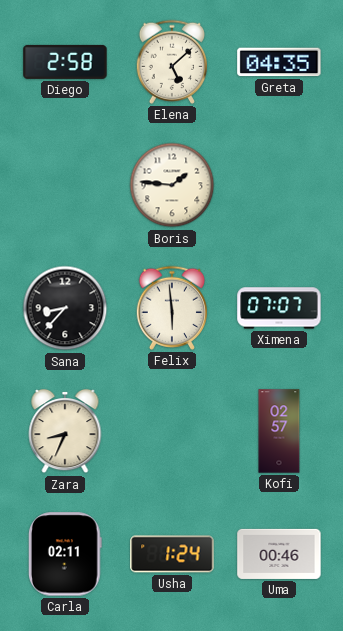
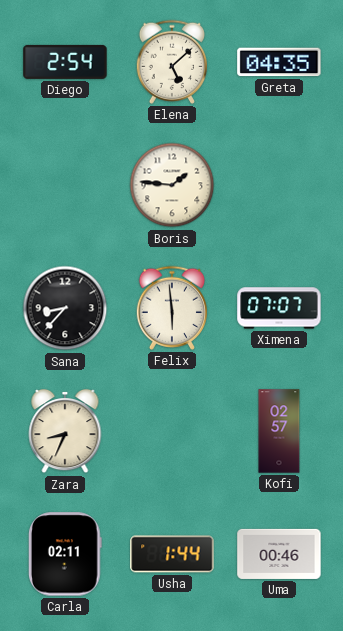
Diego: 2:58 -> 2:54 (65, 62)
Usha: 1:24 -> 1:44 (172, 554)
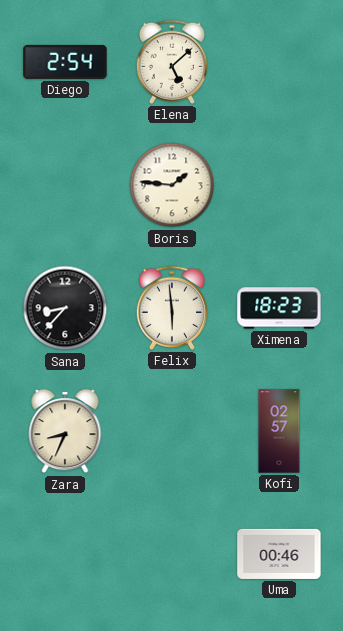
Greta: 04:35 -> none (279, 62)
Ximena: 07:07 -> 18:23 (279, 308)
Carla: 02:11 -> none (65, 554)
Usha: 1:44 -> none (172, 554)
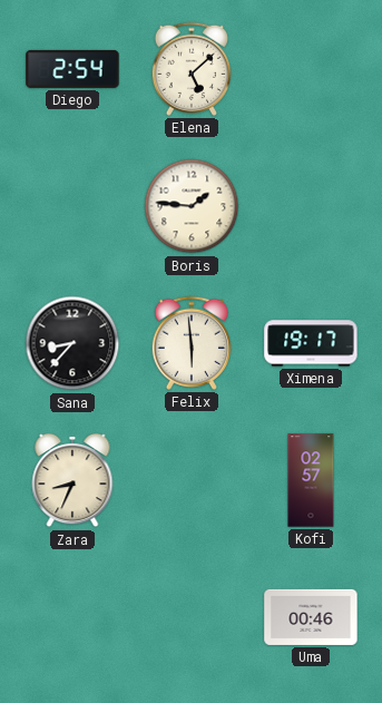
Ximena: 18:23 -> 19:17 (311, 343)
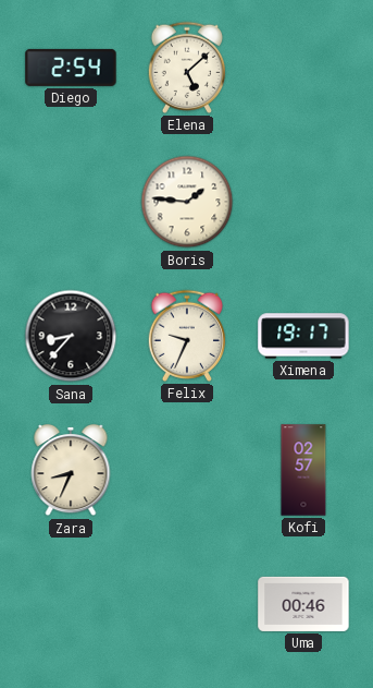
Felix: 5:59 -> 9:34 (186, 336)
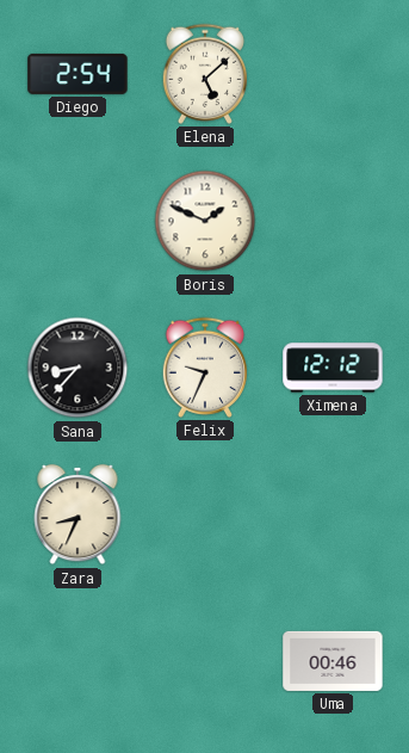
Boris: 1:46 -> 1:49 (205, 221)
Ximena: 19:17 -> 12:12 (333, 368)
Kofi: 02:57 -> none (303, 470)
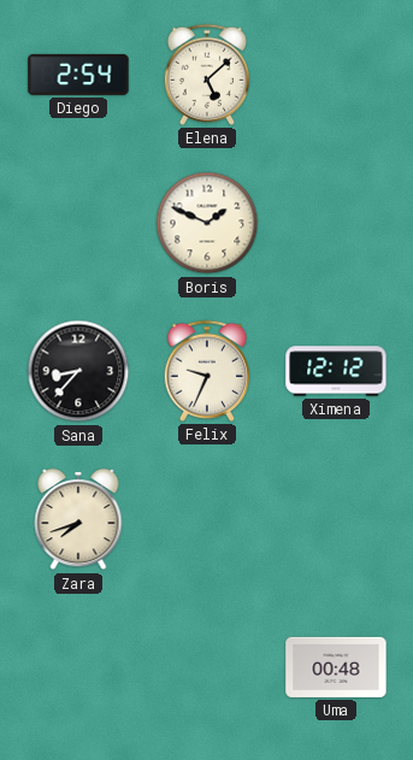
Zara: 8:34 -> 7:42 (78, 519)
Uma: 00:46 -> 00:48 (336, 667)
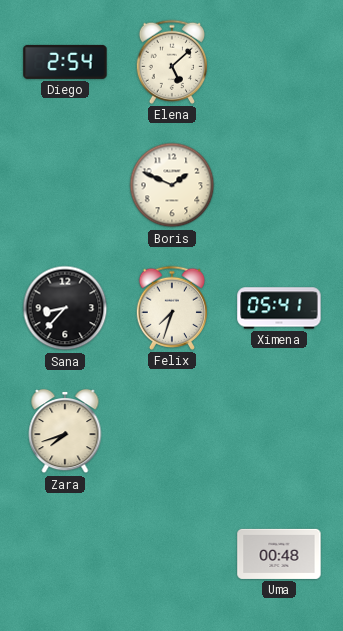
Felix: 9:34 -> 7:33 (171, 308)
Ximena: 12:12 -> 05:41 (279, 308)
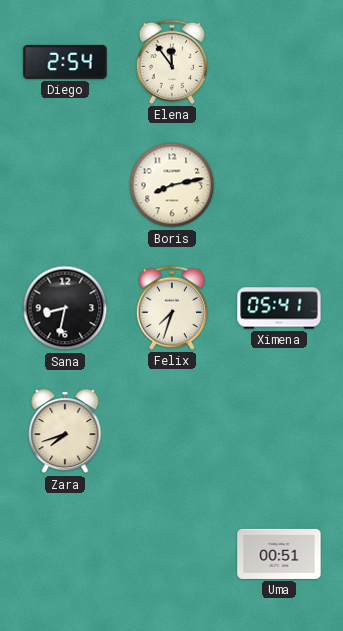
Elena: 5:08 -> 11:54 (171, 62)
Boris: 1:49 -> 8:13 (172, 185)
Sana: 8:37 -> 8:32 (65, 308)
Uma: 00:48 -> 00:51 (279, 554)
